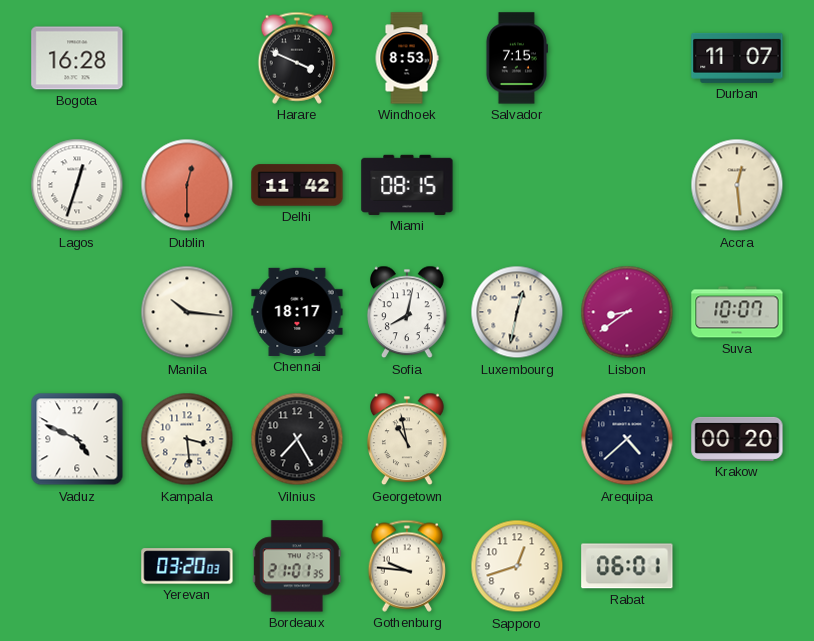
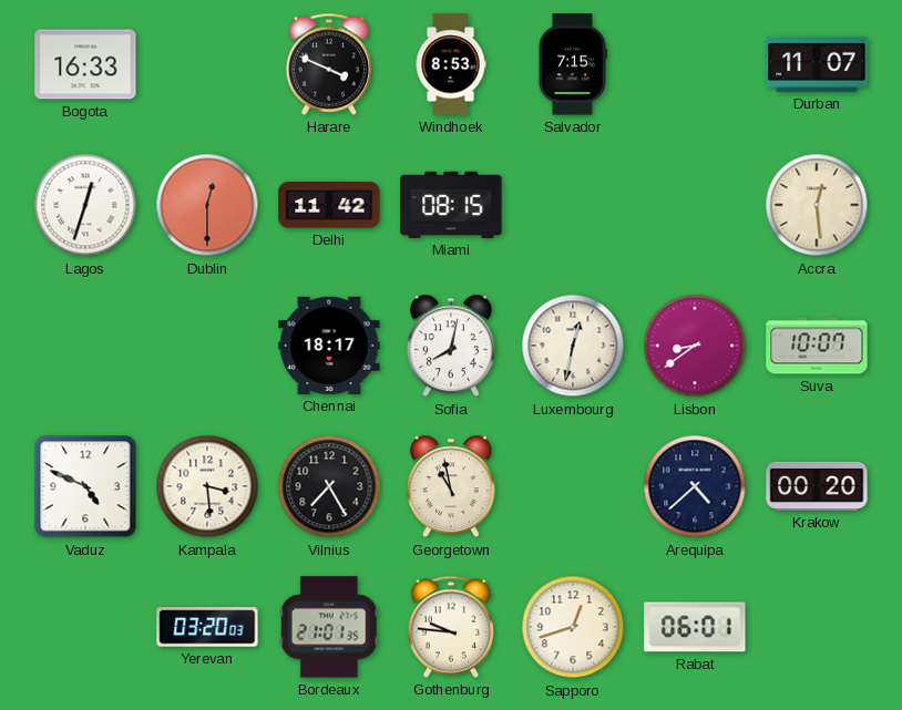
Bogota: 16:28 -> 16:33 (85, 64)
Manila: 10:16 -> none (187, 312)
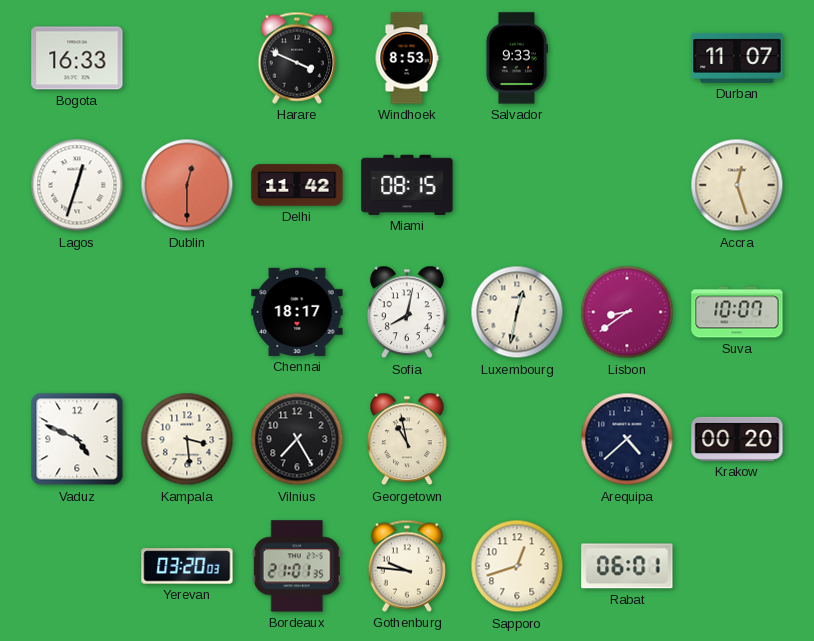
Salvador: 7:15 -> 9:33 (516, 58)
Accra: 12:29 -> 12:27 (737, 185)
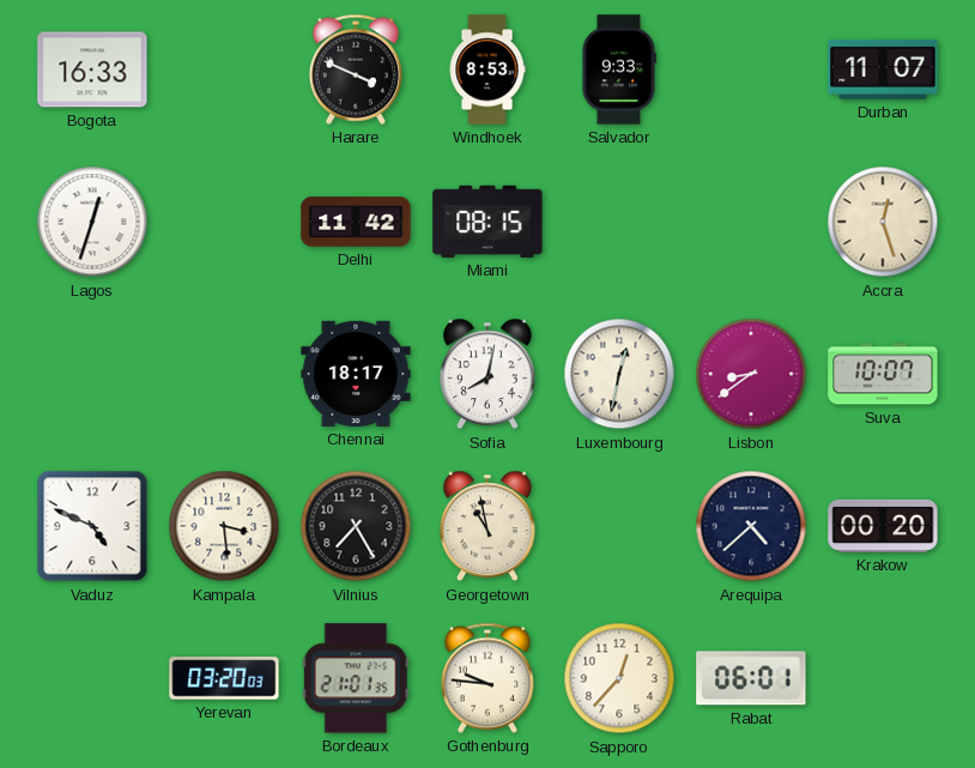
Dublin: 12:30 -> none (187, 185)
Sapporo: 12:42 -> 12:37 (619, 678)
